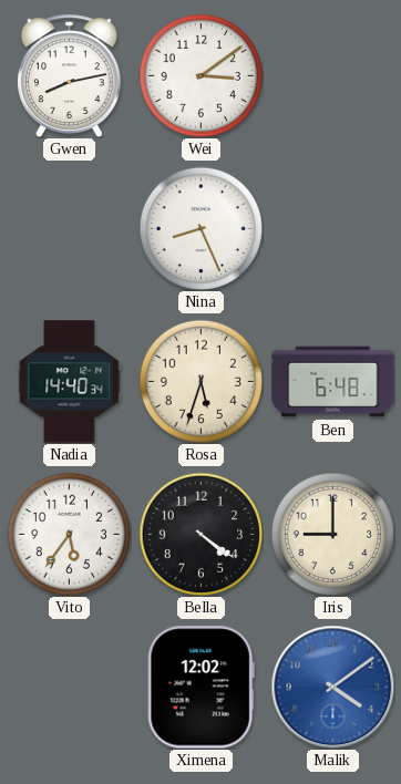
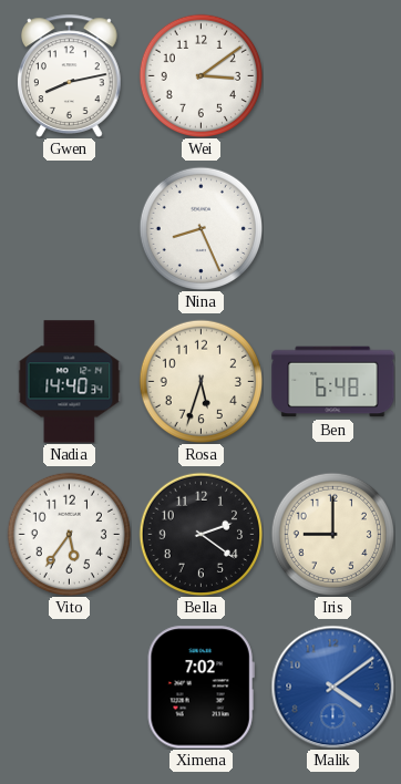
Bella: 4:21 -> 2:21 (200, 534)
Ximena: 12:02 -> 7:02 (200, 688)
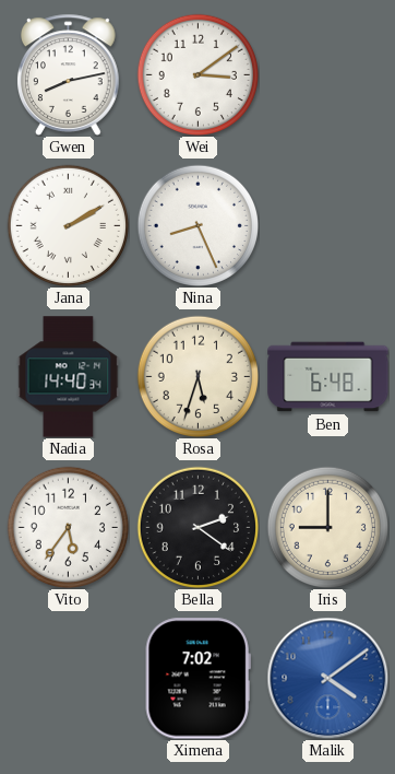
Jana: none -> 2:10 (68, 225)
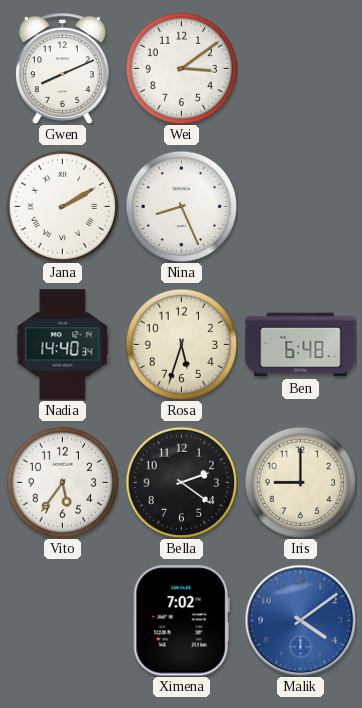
Gwen: 8:13 -> 8:11 (63, 68)
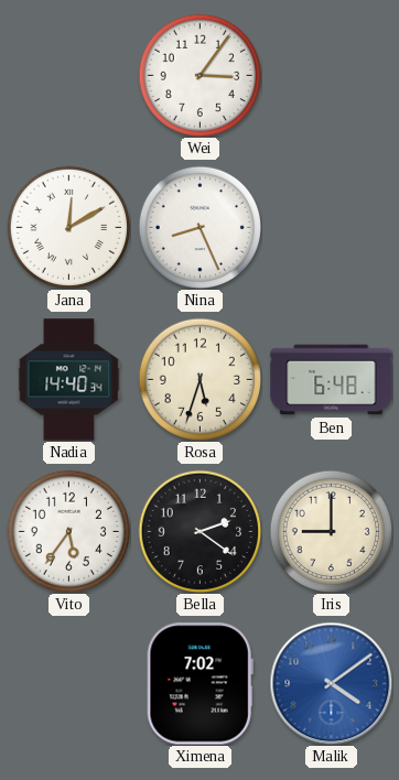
Gwen: 8:11 -> none (63, 68)
Wei: 3:09 -> 3:06 (199, 75)
Jana: 2:10 -> 12:10 (68, 227)
